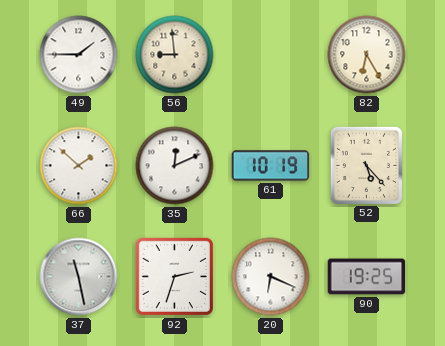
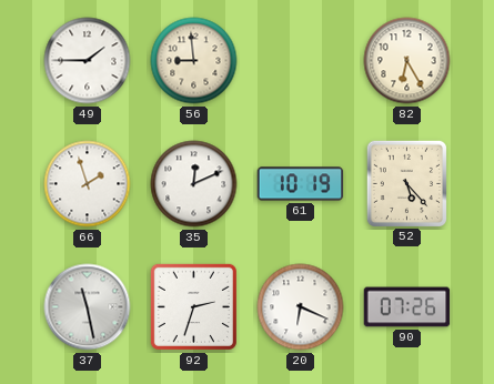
66: 1:52 -> 1:57 (88, 184)
90: 19:25 -> 07:26 (407, 307)
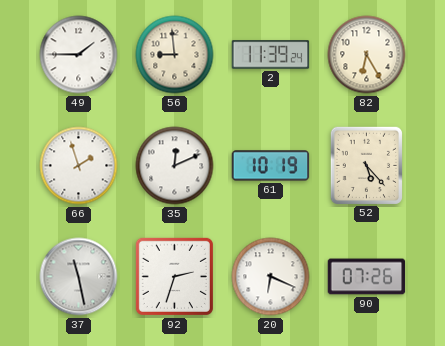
2: none -> 11:39 (271, 55)
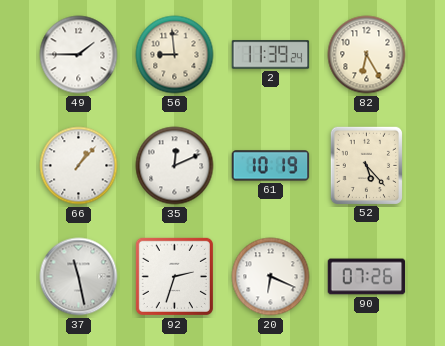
66: 1:57 -> 1:07 (79, 166)
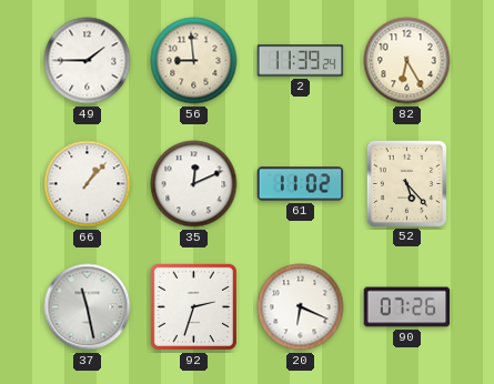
61: 10:19 -> 11:02 (301, 184)
